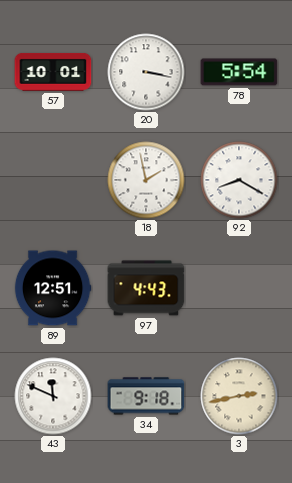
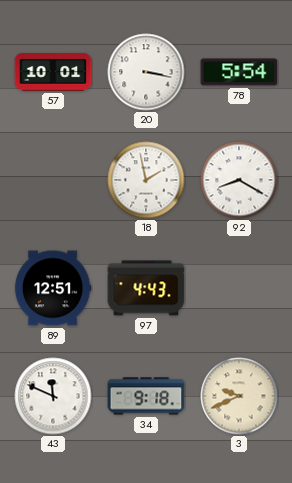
3: 2:43 -> 9:41 (239, 396)
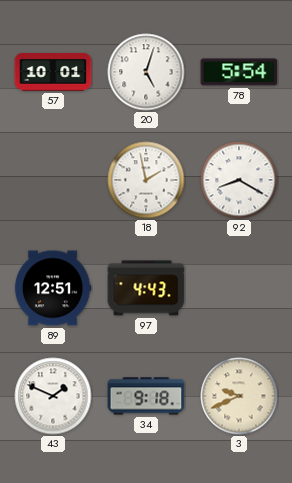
20: 3:17 -> 5:03 (146, 72)
43: 11:49 -> 1:49 (53, 396)
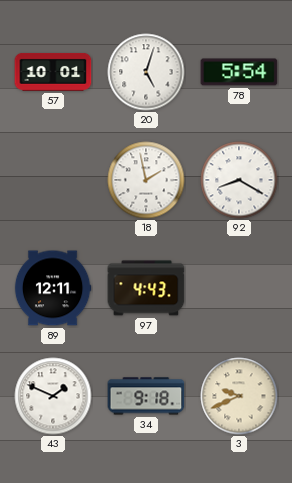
89: 12:51 -> 12:11 (53, 288)
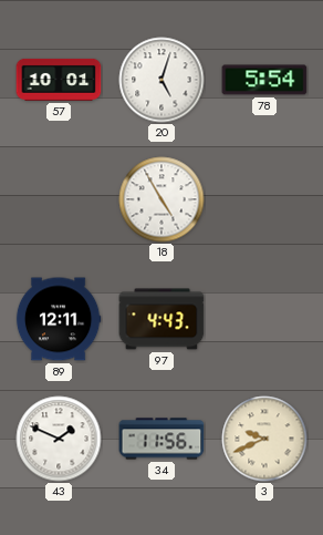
18: 1:58 -> 4:55 (161, 199)
92: 8:20 -> none (239, 180)
34: 9:18 -> 11:56 (161, 439)
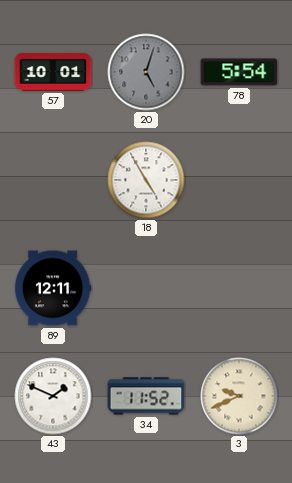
20 dial: white -> grey (146, 72)
97: 4:43 -> none (161, 319)
34: 11:56 -> 11:52 (146, 396)
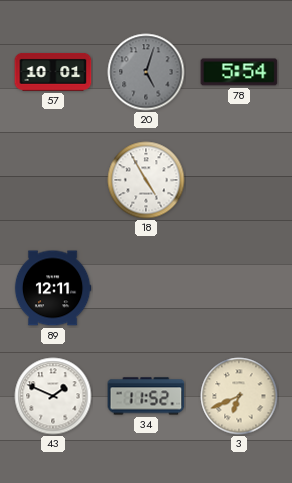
3: 9:41 -> 6:41 (239, 396)
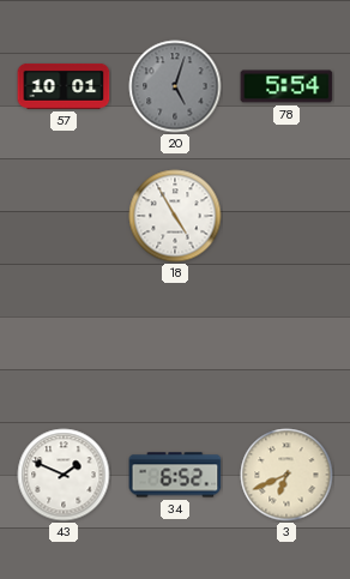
89: 12:11 -> none (53, 288)
34: 11:52 -> 6:52 (175, 475)
